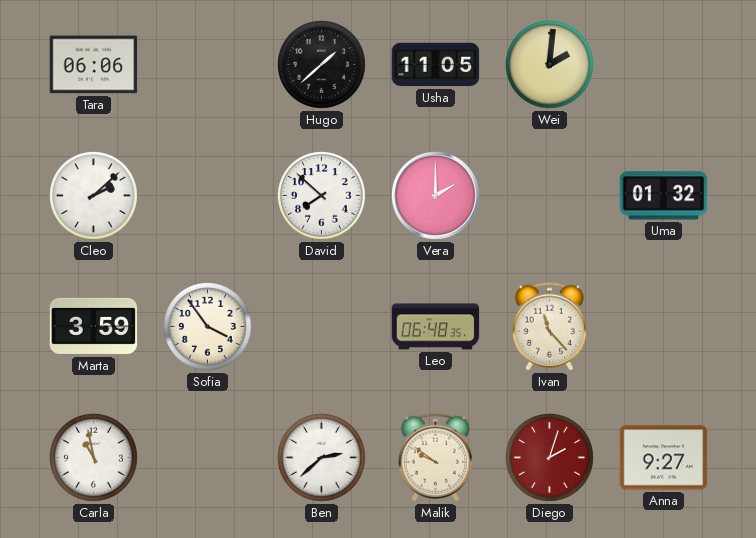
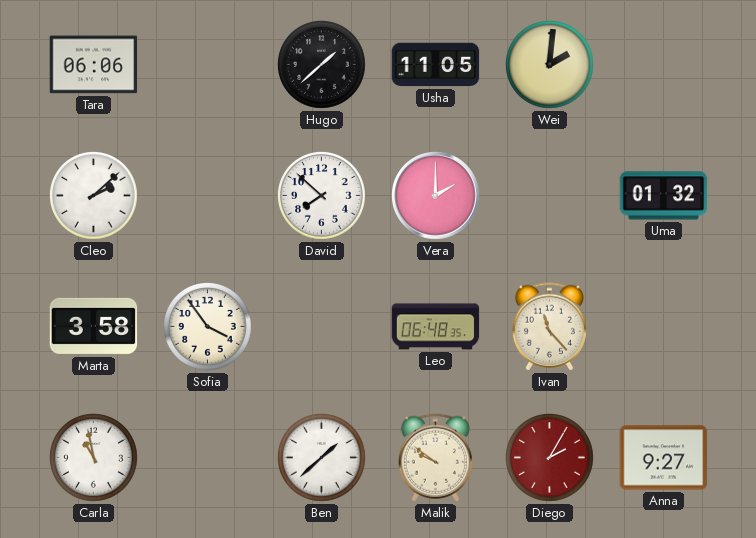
Marta: 3:59 -> 3:58 (94, 326)
Ben: 2:38 -> 1:38 (322, 458)
Diego: 2:03 -> 2:05 (550, 458)
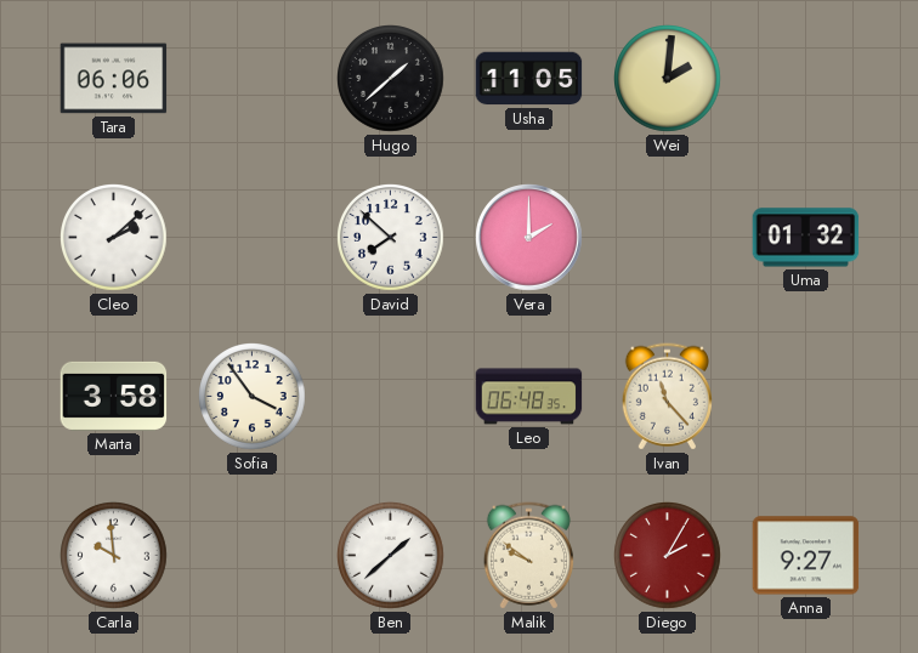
Carla: 10:58 -> 9:59 (114, 556)
